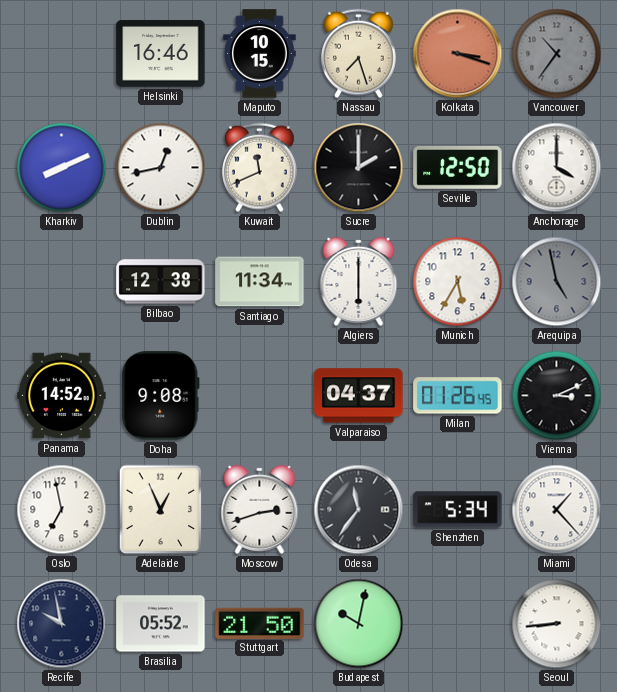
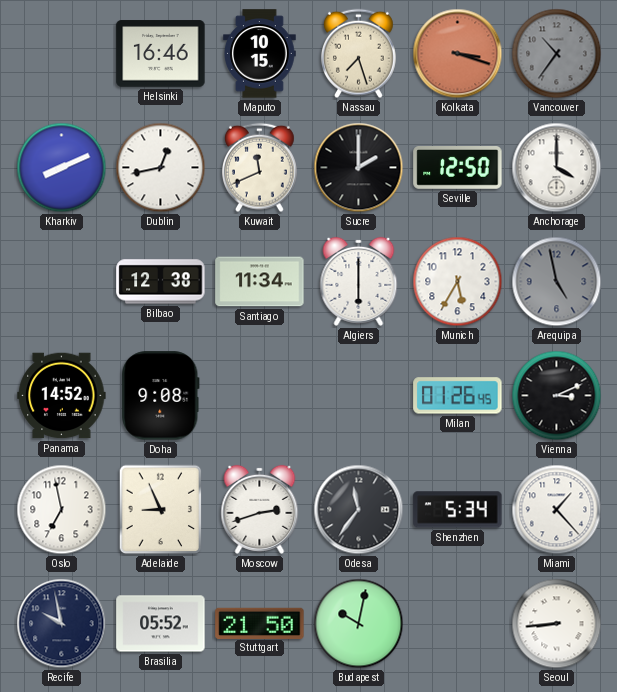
Valparaiso: 04:37 -> none (359, 396)
Adelaide: 12:56 -> 8:56 (161, 510)
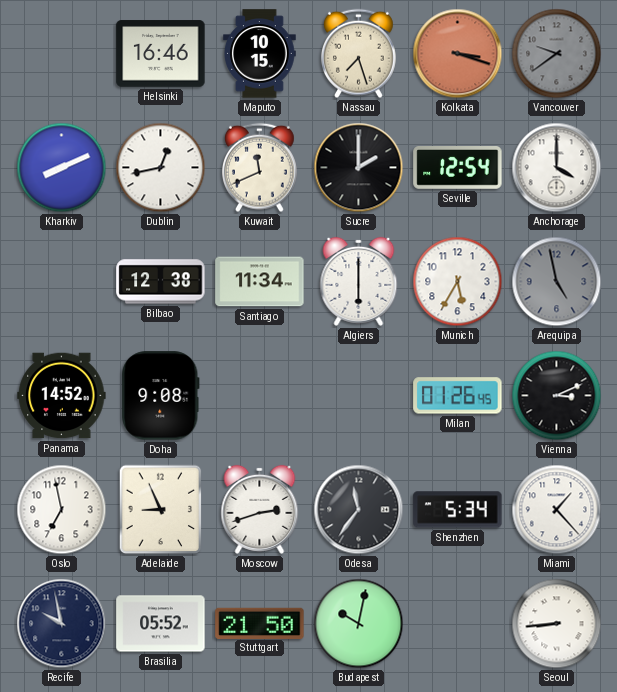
Vancouver: 10:36 -> 9:39 (557, 54)
Seville: 12:50 -> 12:54 (458, 168)
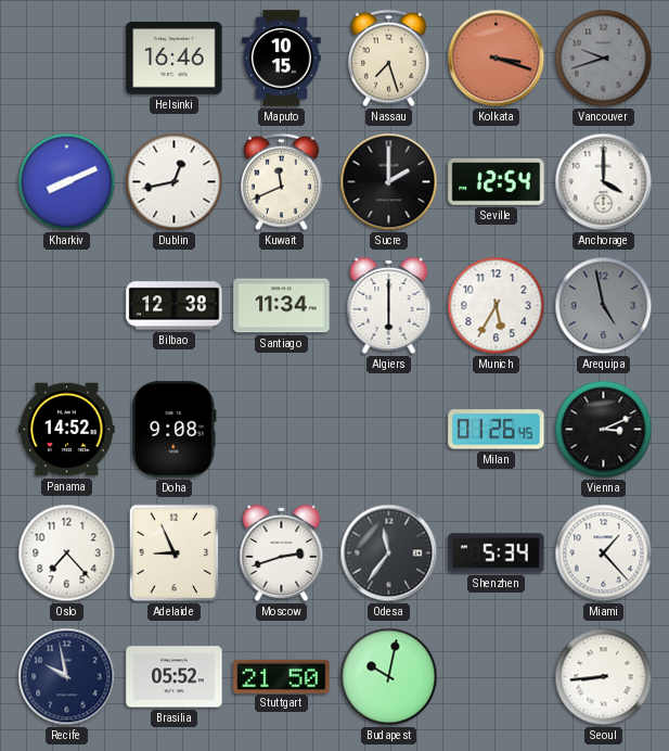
Vancouver: 9:39 -> 9:42 (604, 59)
Oslo: 6:58 -> 7:23 (67, 553)
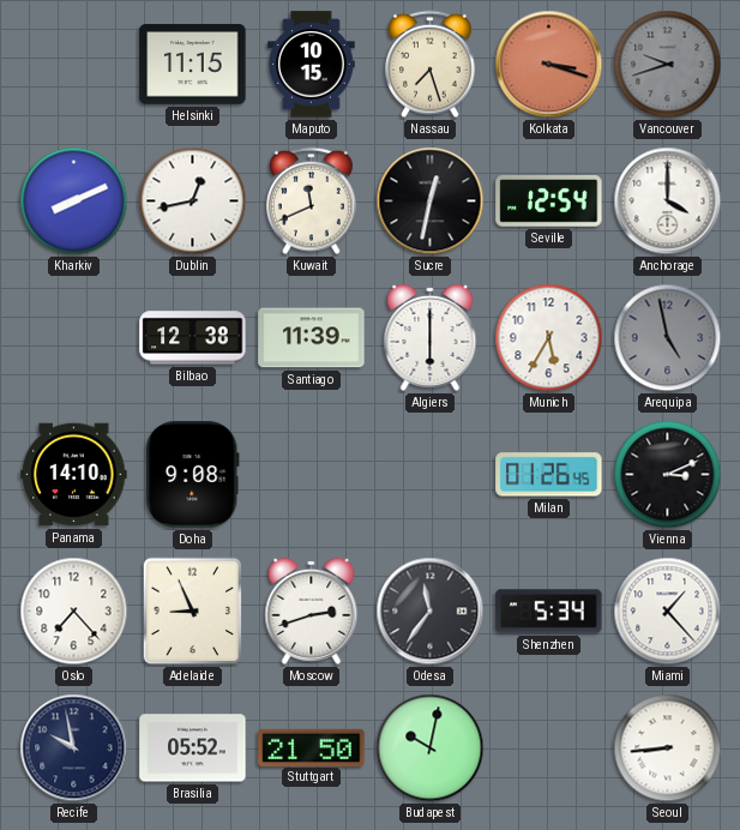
Helsinki: 16:46 -> 11:15 (193, 65)
Sucre: 2:00 -> 12:32 (431, 202)
Santiago: 11:34 -> 11:39 (312, 338)
Panama: 14:52 -> 14:10 (74, 475)
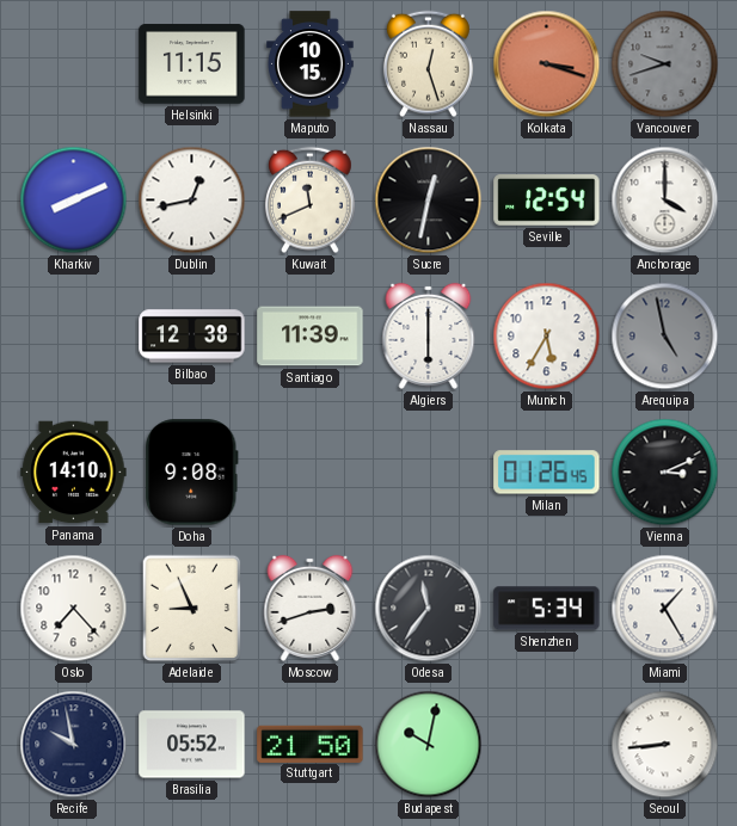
Nassau: 7:27 -> 12:27 (429, 64)
Miami: 1:23 -> 1:25 (665, 609)
